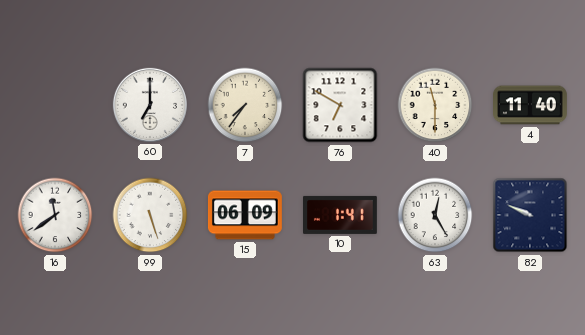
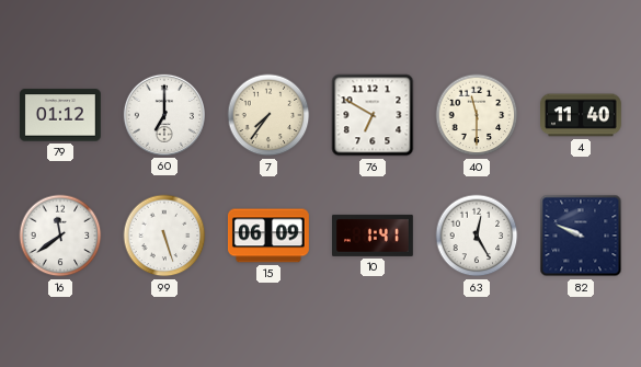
79: none -> 01:12 (60, 115)
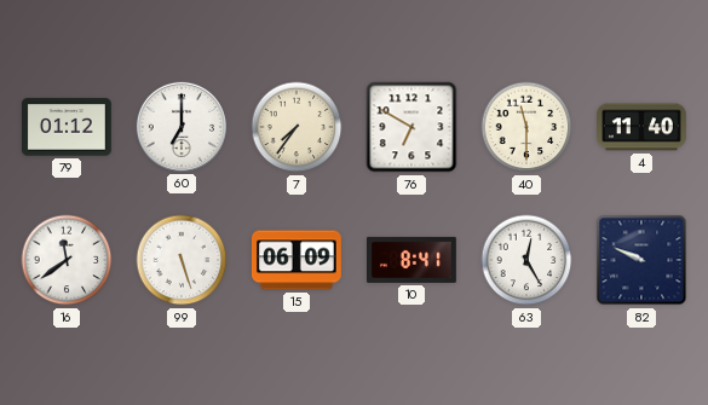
10: 1:41 -> 8:41 (413, 260)
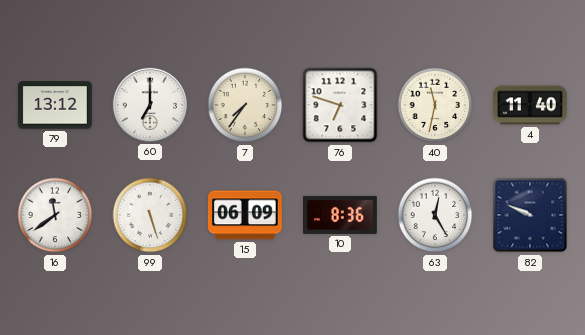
79: 01:12 -> 13:12 (55, 105)
76: 6:50 -> 6:48 (340, 105)
40: 11:30 -> 11:32 (435, 105)
10: 8:41 -> 8:36 (341, 215)
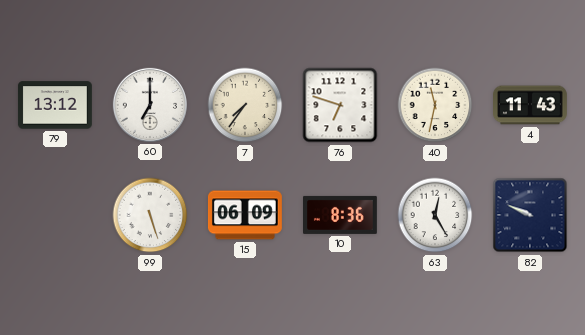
4: 11:40 -> 11:43 (531, 105)
16: 11:39 -> none (55, 215)
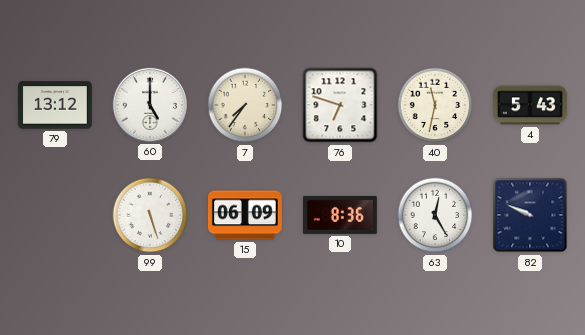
60: 7:00 -> 5:00 (150, 105)
4: 11:43 -> 5:43 (531, 105)
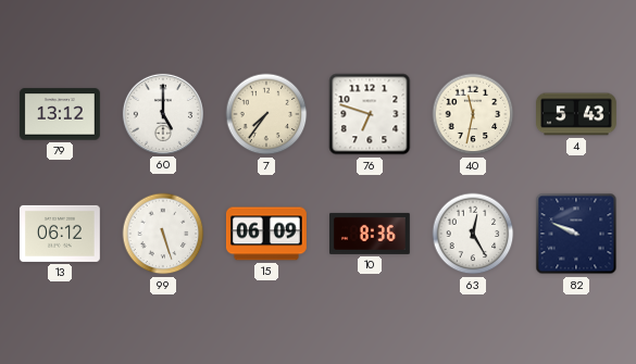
13: none -> 06:12 (61, 234)
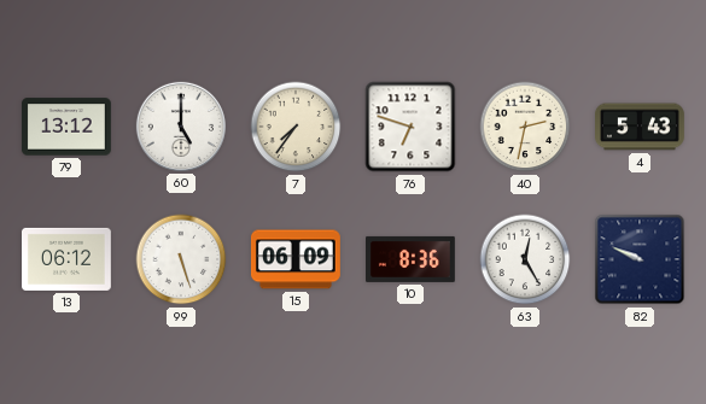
40: 11:32 -> 2:32 (525, 127)
